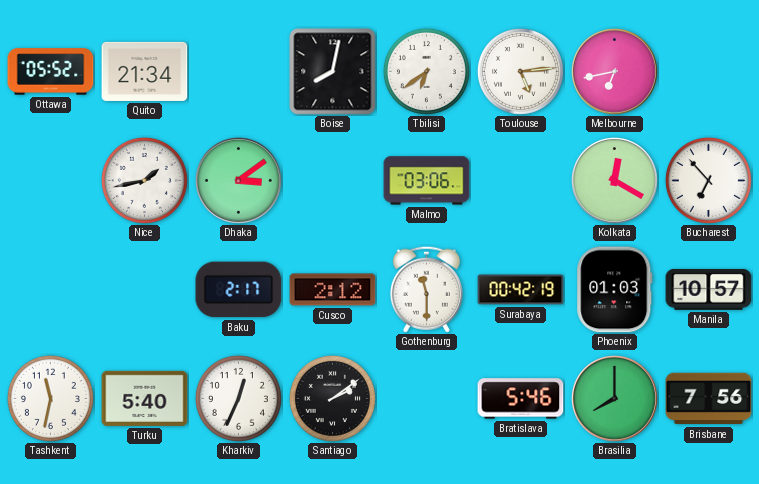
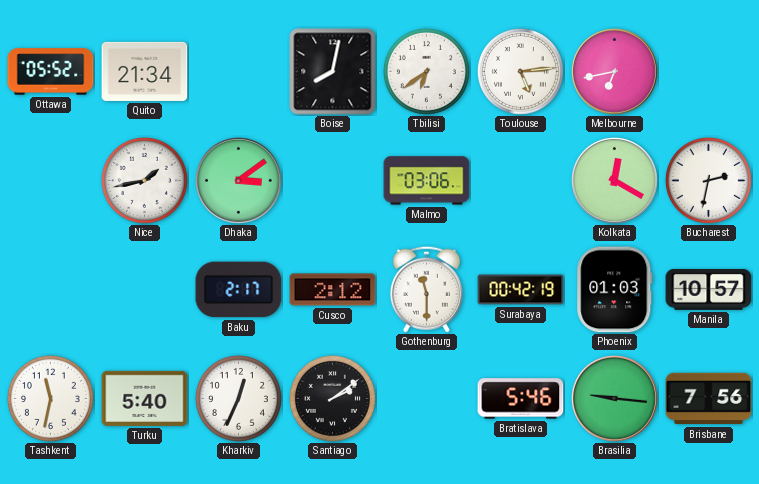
Bucharest: 6:53 -> 2:32 (708, 180)
Brasilia: 8:00 -> 9:16 (614, 398)
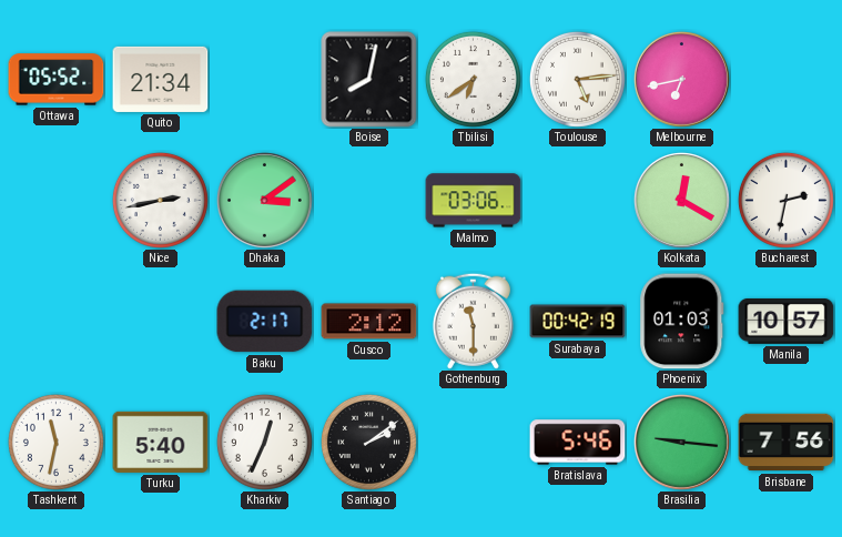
Nice: 1:43 -> 2:43 (160, 200)
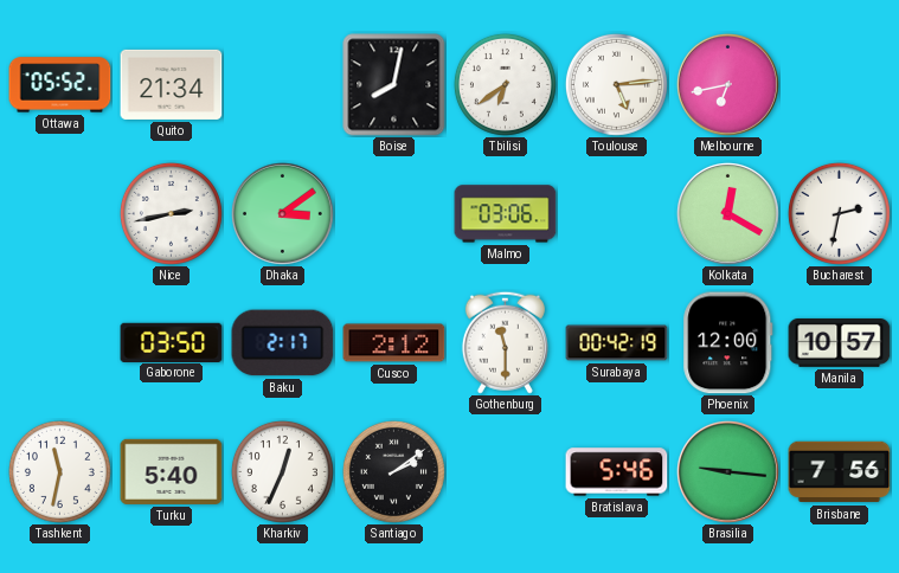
Gaborone: none -> 03:50 (172, 342)
Phoenix: 01:03 -> 12:00 (728, 343)
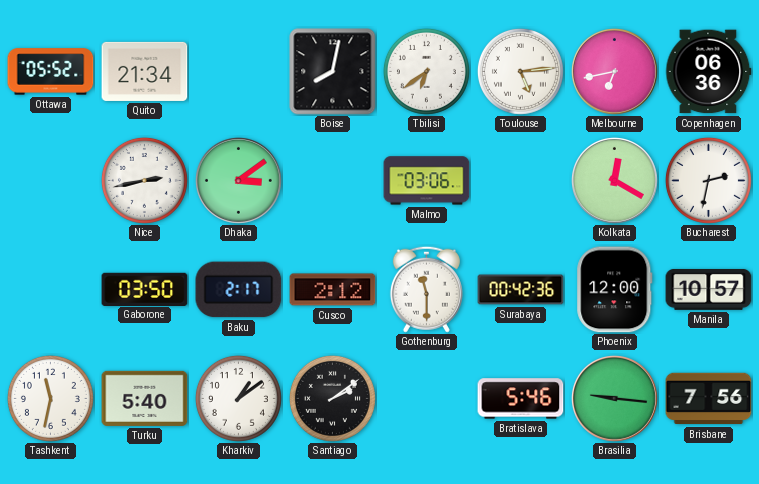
Copenhagen: none -> 06:36 (709, 72)
Surabaya: 00:42:19 -> 00:42:36 (521, 290)
Kharkiv: 12:34 -> 1:09 (238, 398)
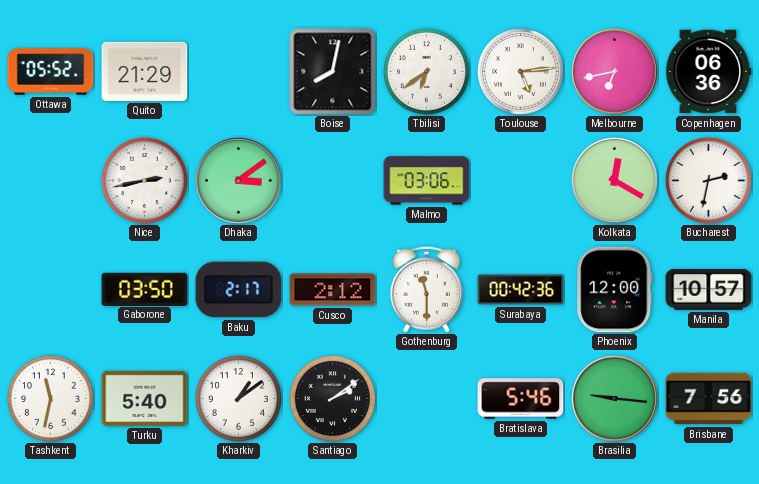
Quito: 21:34 -> 21:29 (145, 71)
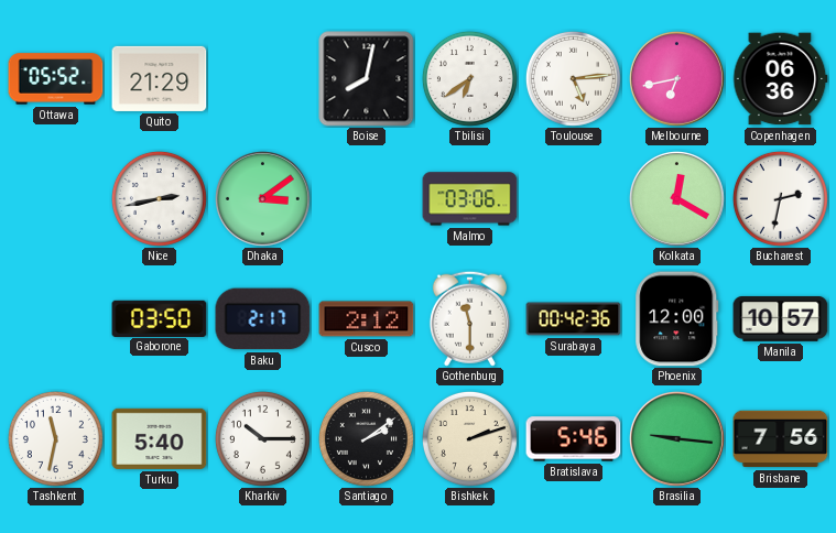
Kharkiv: 1:09 -> 10:15 (262, 438)
Bishkek: none -> 2:12 (469, 438)
